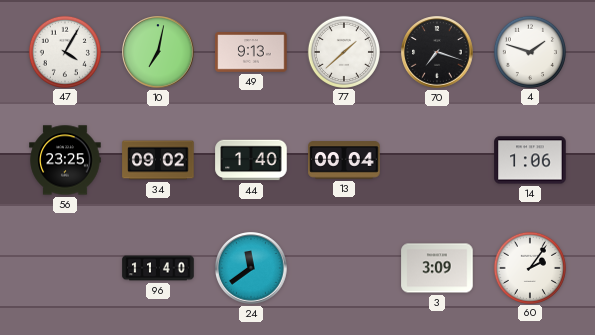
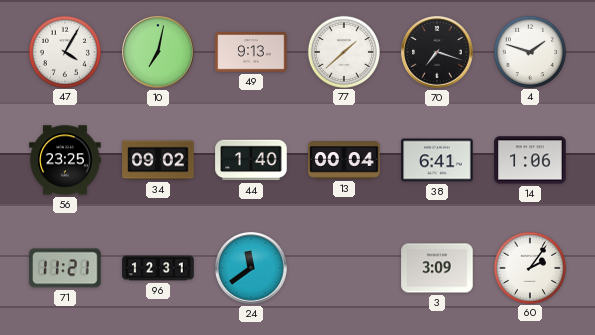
38: none -> 6:41 (437, 160)
71: none -> 11:21 (65, 268)
96: 11:40 -> 12:31 (158, 268)
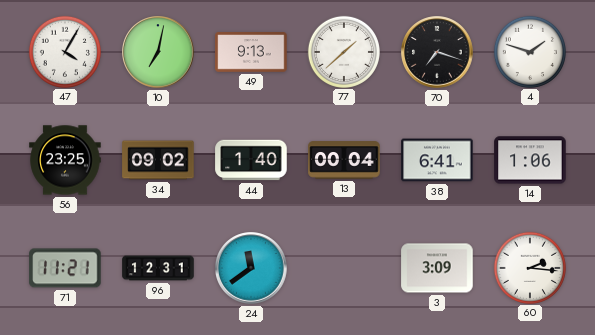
60: 2:06 -> 2:16 (529, 267)
